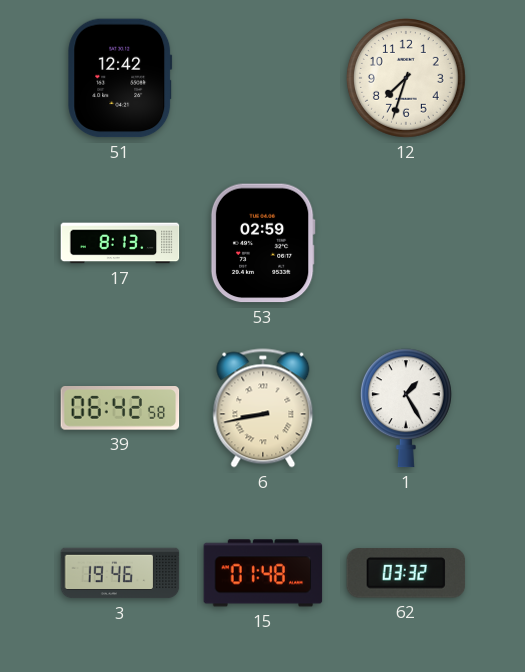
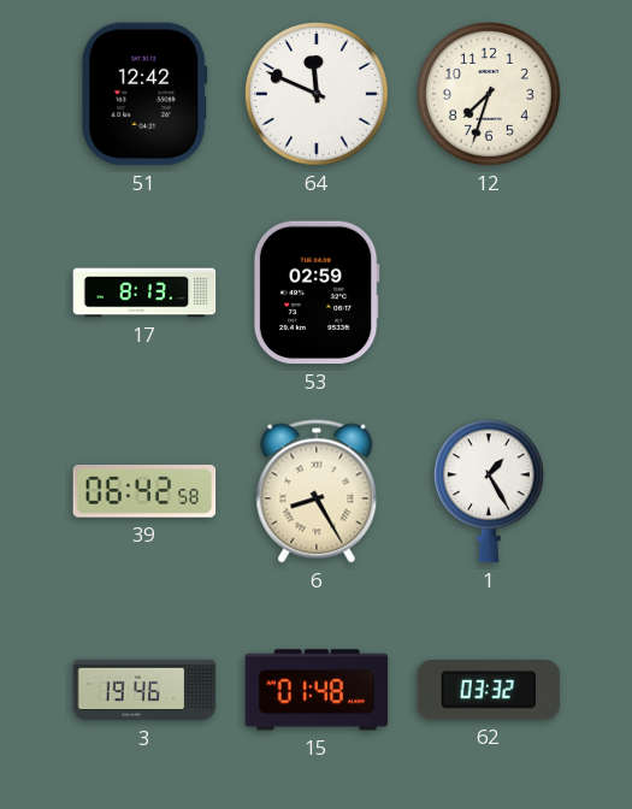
64: none -> 11:49 (317, 94)
6: 8:43 -> 8:25 (317, 491)
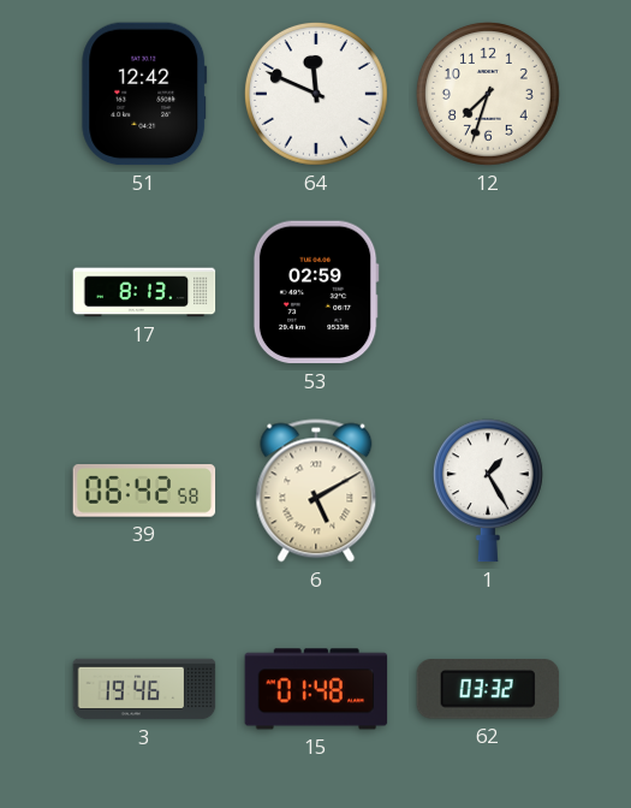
6: 8:25 -> 5:10 (316, 491)
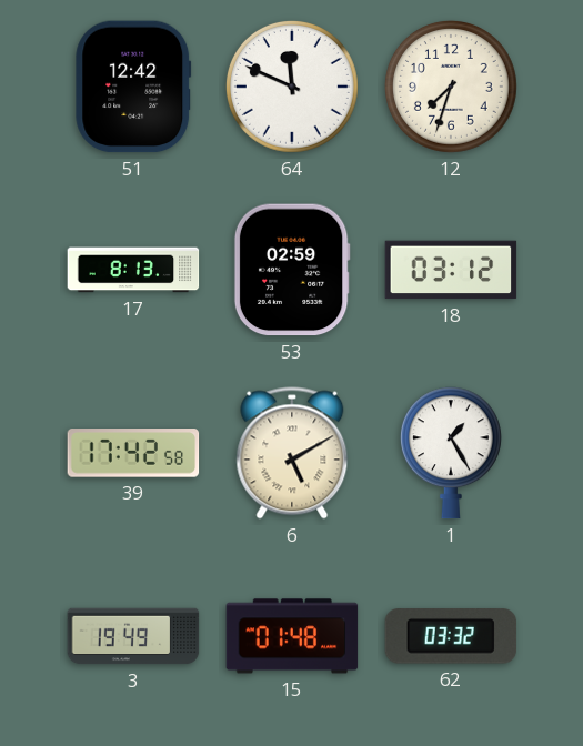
18: none -> 03:12 (451, 270)
39: 06:42 -> 17:42 (133, 453)
3: 19:46 -> 19:49 (133, 636)
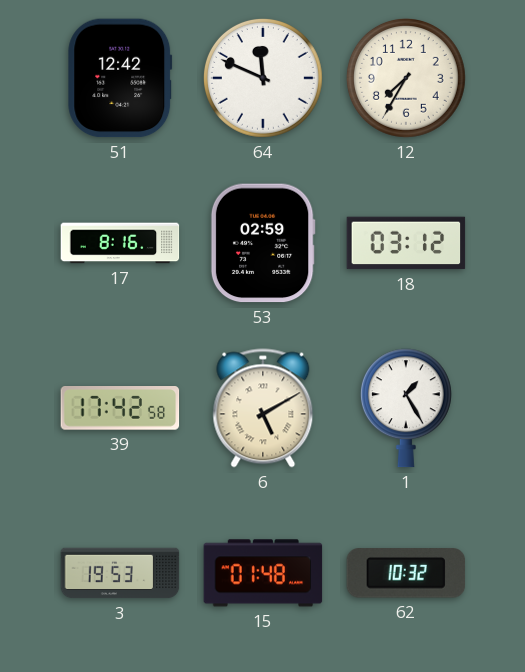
12: 7:33 -> 7:35 (406, 78)
17: 8:13 -> 8:16 (120, 243)
3: 19:49 -> 19:53 (120, 573)
62: 03:32 -> 10:32 (406, 573)
